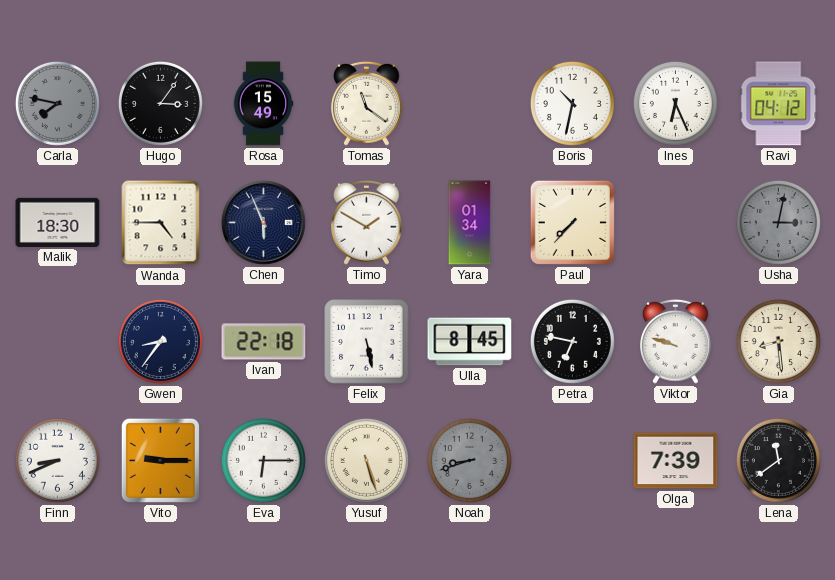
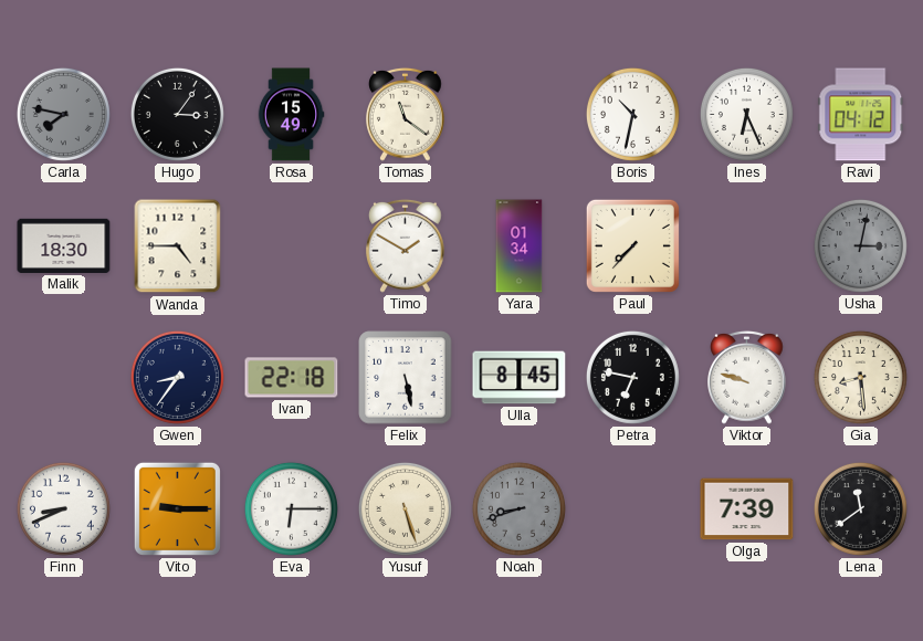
Chen: 5:56 -> none (263, 223)
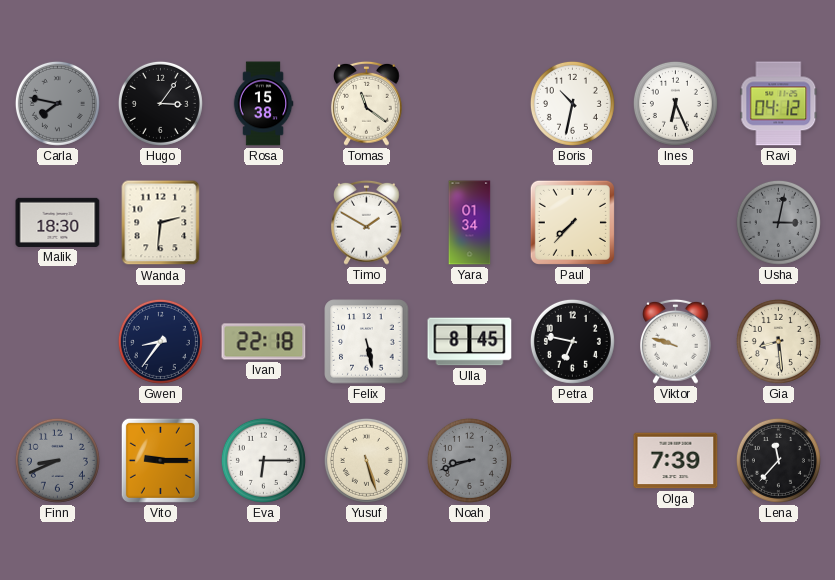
Rosa: 15:49 -> 15:38 (263, 104)
Wanda: 4:45 -> 2:31 (161, 223)
Finn dial: white -> grey (57, 460)
Lena: 11:39 -> 11:37 (778, 460)
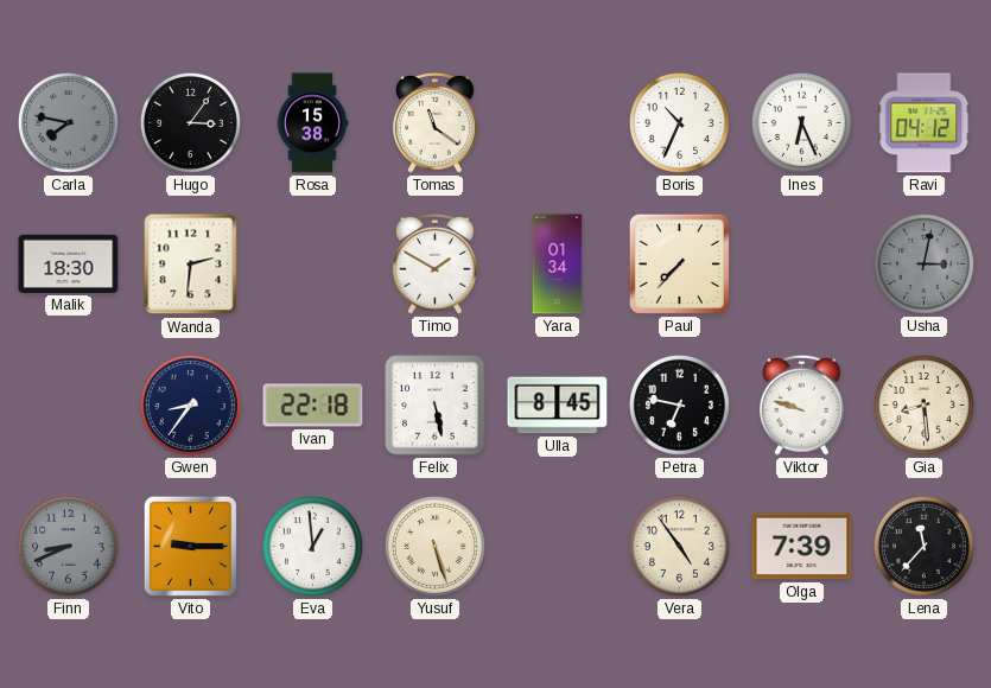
Boris: 10:32 -> 10:34 (679, 122)
Eva: 6:15 -> 12:59 (312, 546)
Noah: 8:42 -> none (469, 460)
Vera: none -> 4:54 (679, 546)
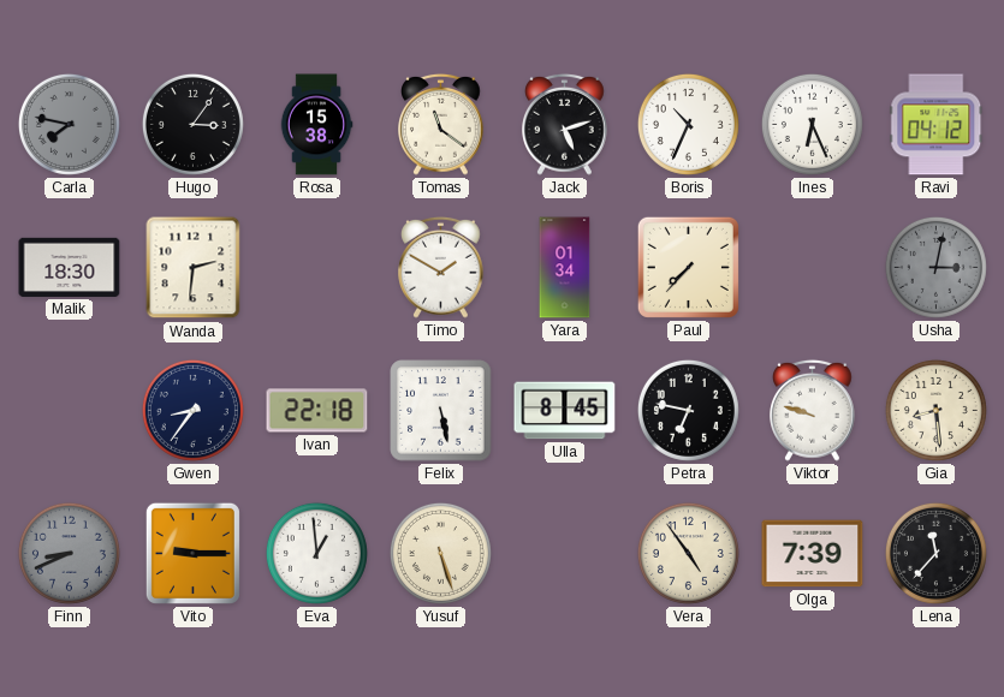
Jack: none -> 5:12 (565, 124)
